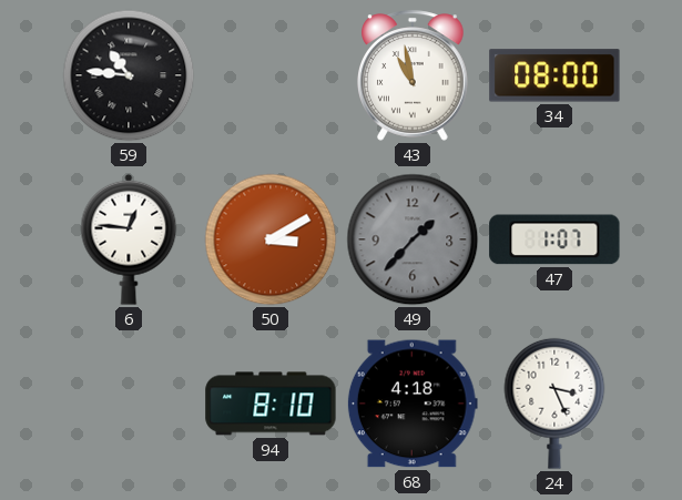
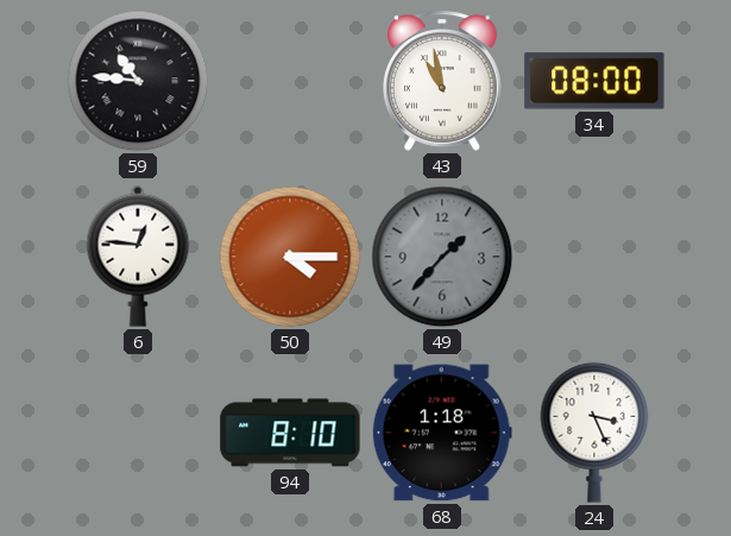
50: 3:10 -> 4:15 (290, 257)
47: 1:07 -> none (554, 239)
68: 4:18 -> 1:18 (442, 433)
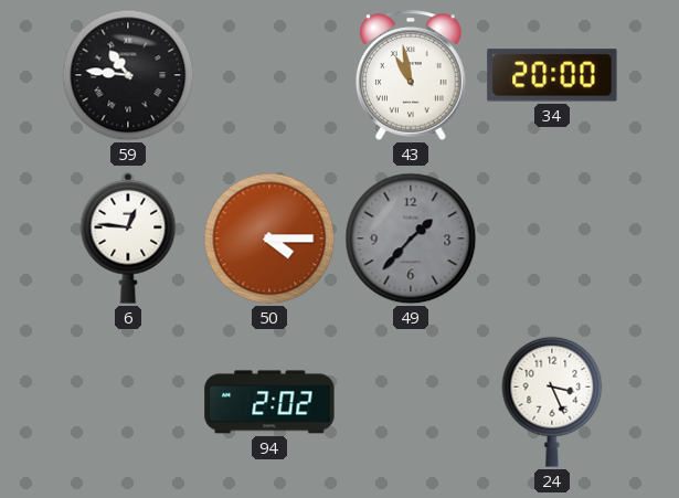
34: 08:00 -> 20:00 (552, 75)
94: 8:10 -> 2:02 (269, 402)
68: 1:18 -> none (442, 433)
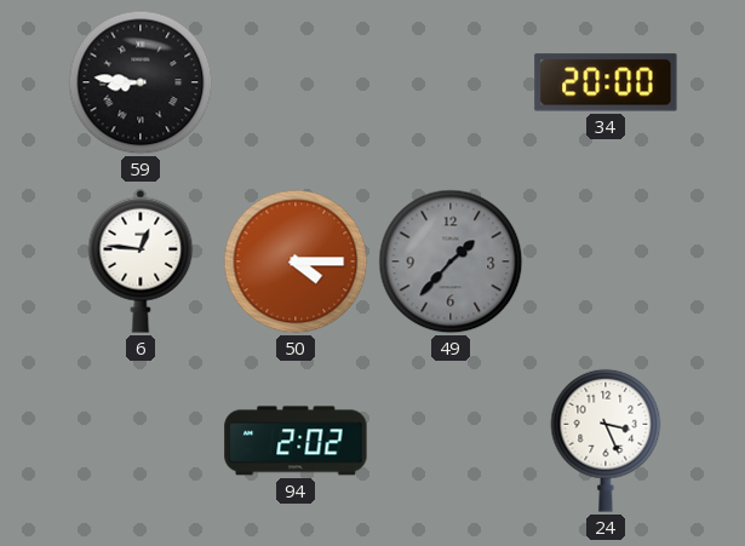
59: 10:46 -> 8:46 (141, 82)
43: 10:58 -> none (412, 75)
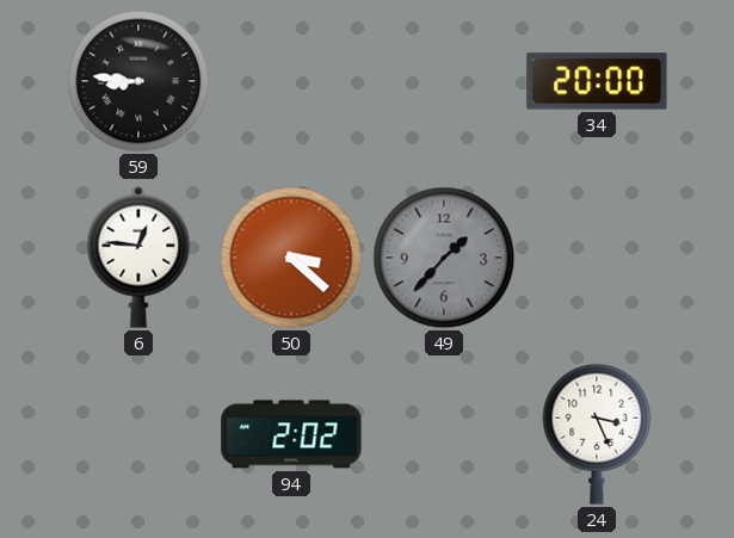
50: 4:15 -> 3:22 (291, 258)
